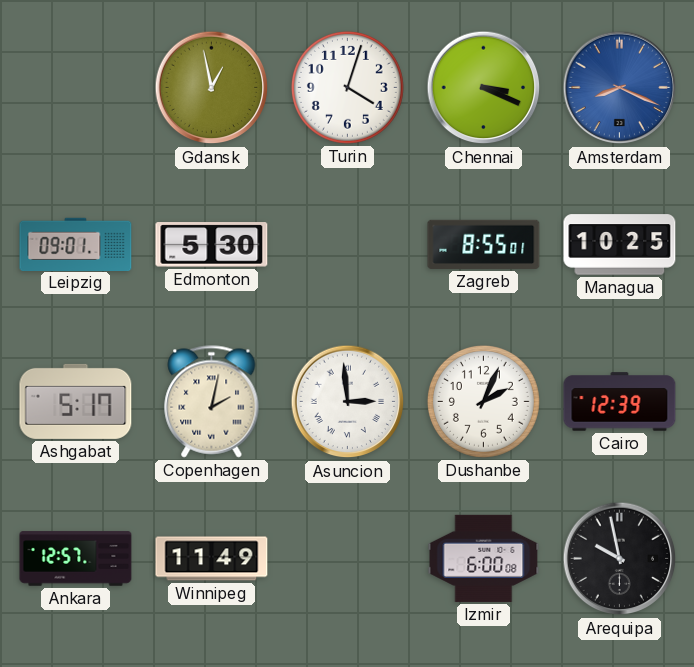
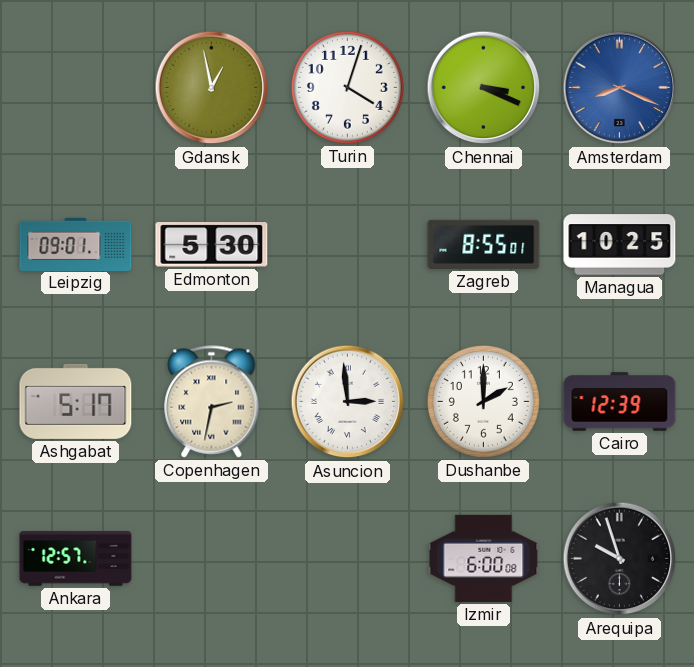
Copenhagen: 2:02 -> 2:32 (212, 402)
Dushanbe: 2:04 -> 2:00 (483, 401)
Winnipeg: 11:49 -> none (212, 559)
Arequipa: 9:58 -> 9:57 (620, 559)
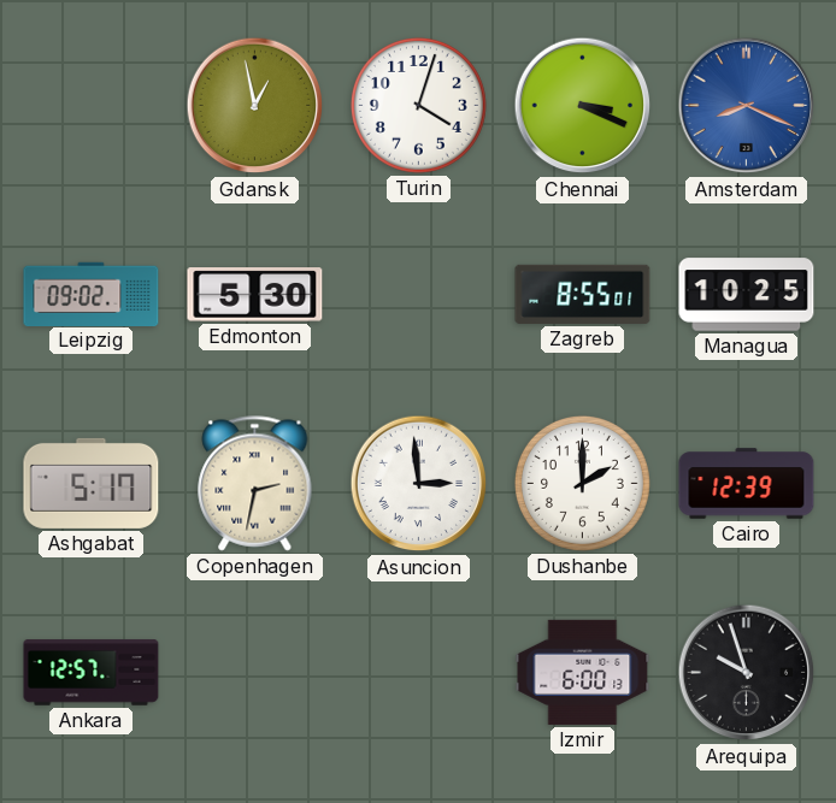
Leipzig: 09:01 -> 09:02 (92, 294)
Izmir: 6:00:08 -> 6:00:13 (583, 672)
